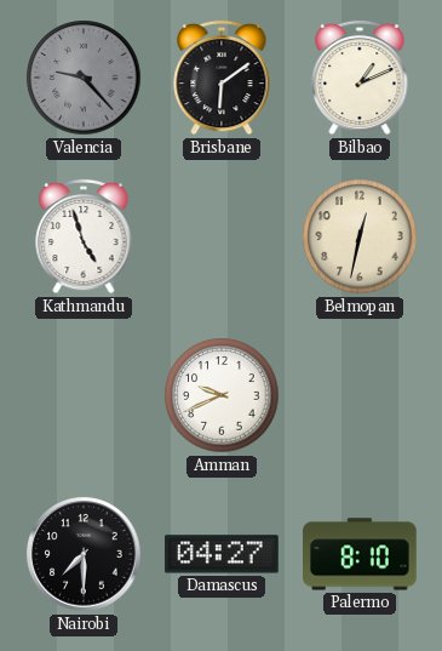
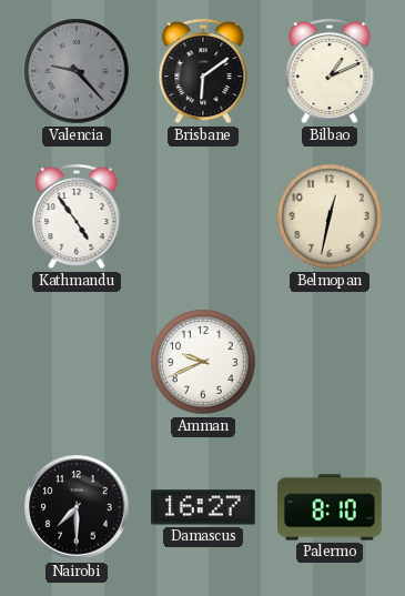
Kathmandu: 4:57 -> 4:54 (77, 216)
Damascus: 04:27 -> 16:27 (203, 507)
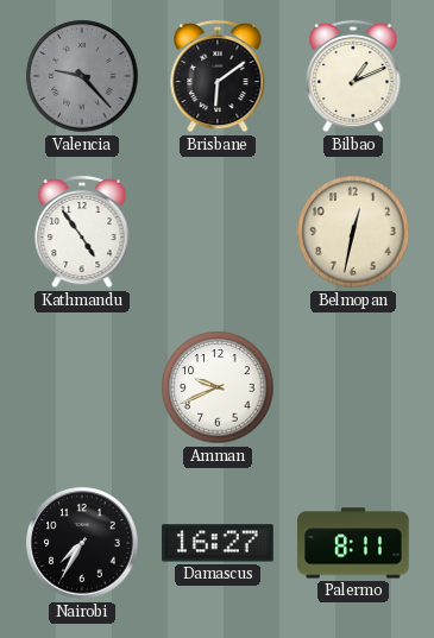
Nairobi: 7:30 -> 7:35 (82, 543)
Palermo: 8:10 -> 8:11 (353, 543)
